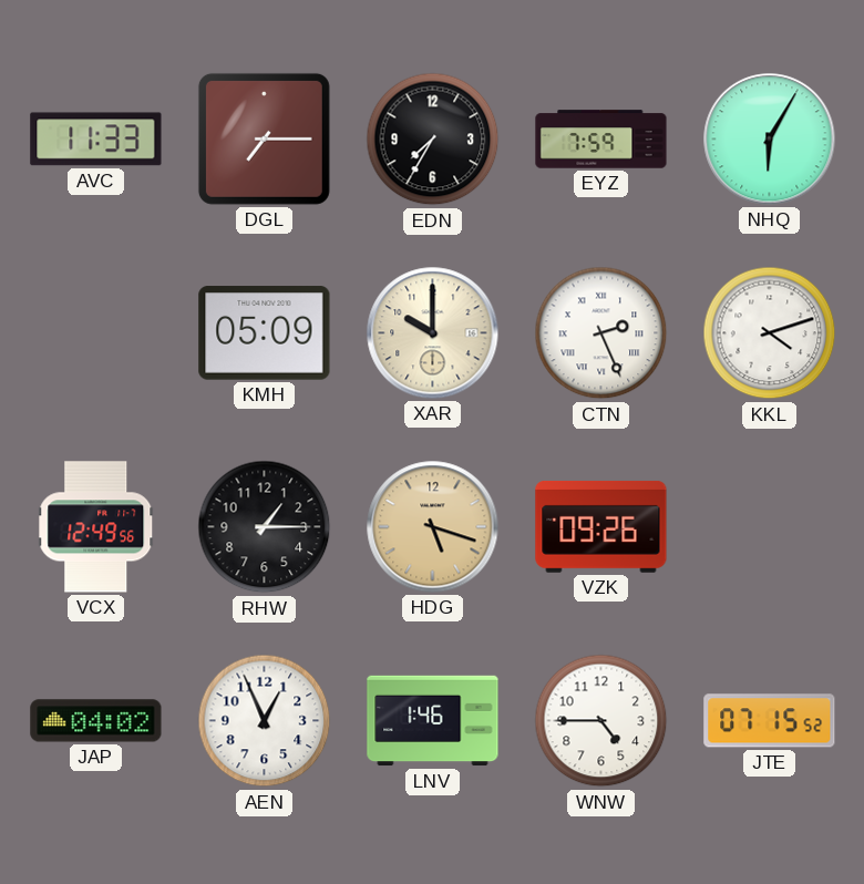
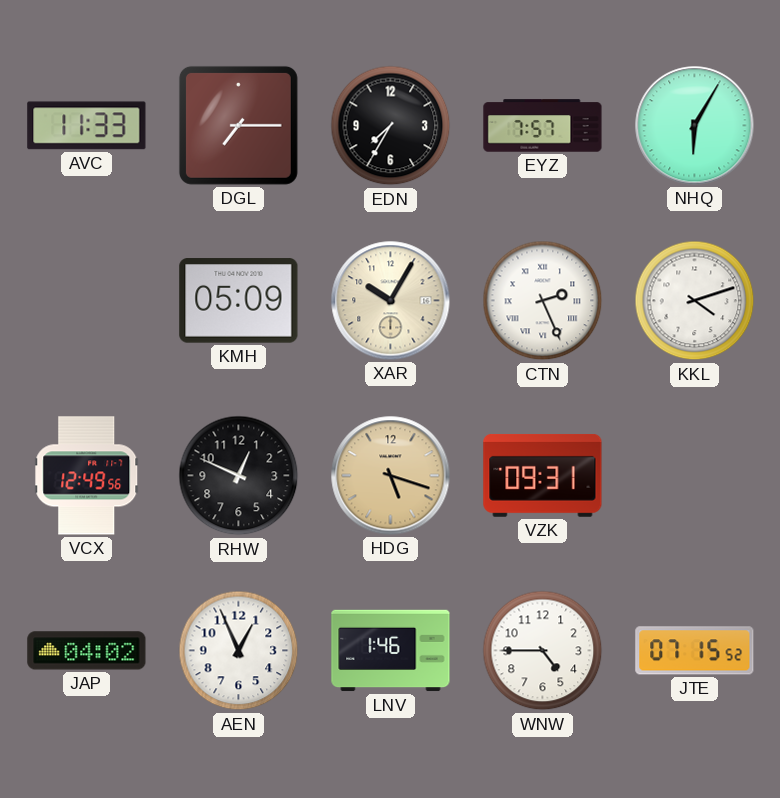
EYZ: 7:59 -> 7:57 (543, 126)
XAR: 10:00 -> 10:05 (391, 301)
RHW: 1:15 -> 12:49 (239, 476)
VZK: 09:26 -> 09:31 (543, 475)
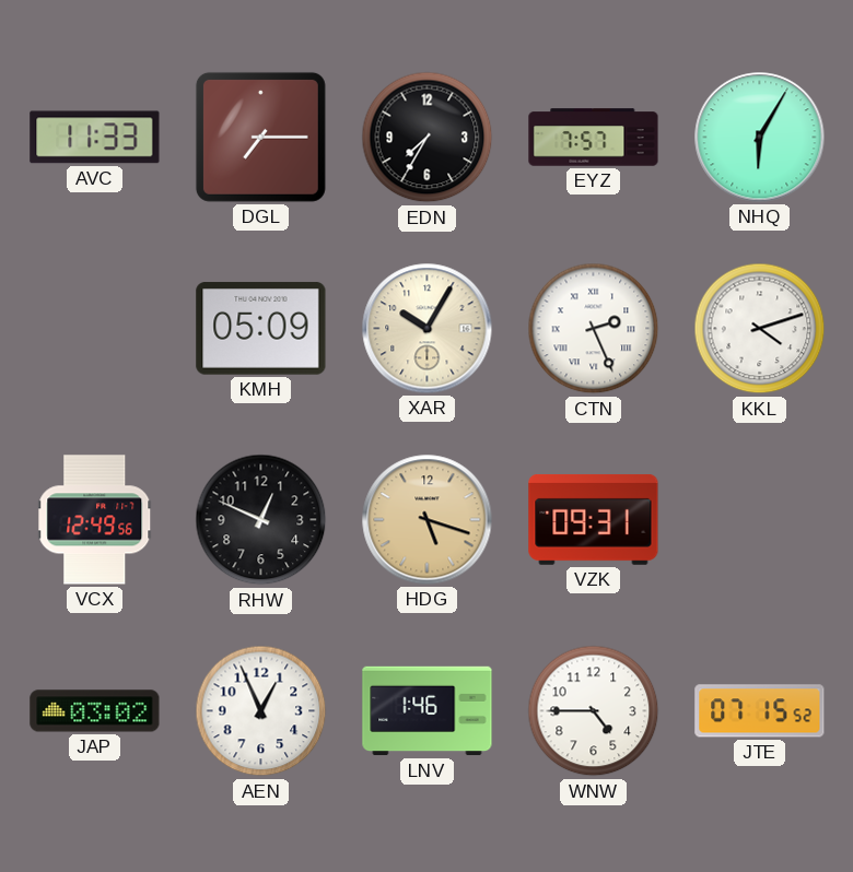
JAP: 04:02 -> 03:02 (95, 711)
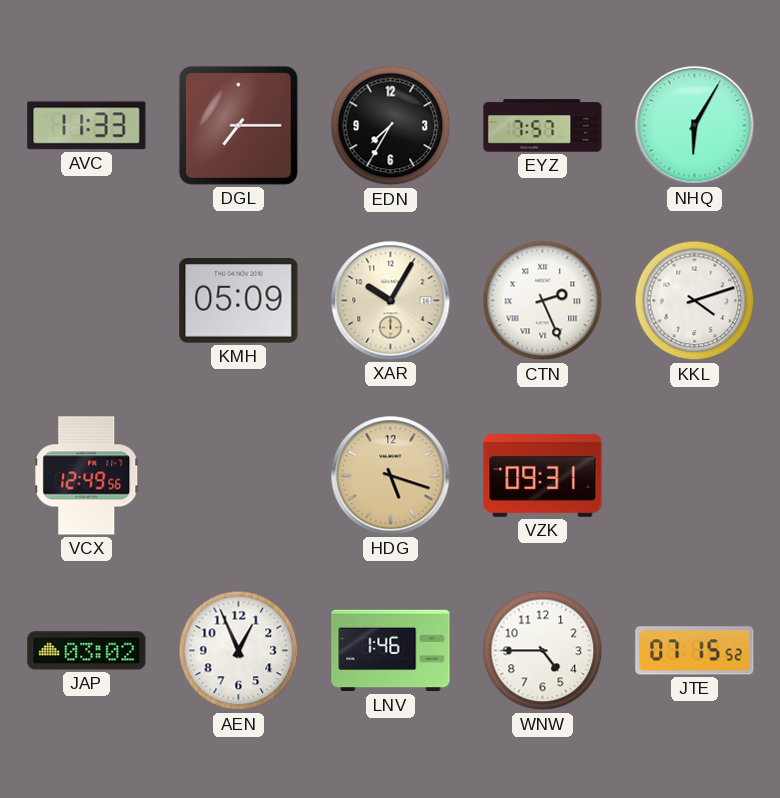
RHW: 12:49 -> none (261, 520)
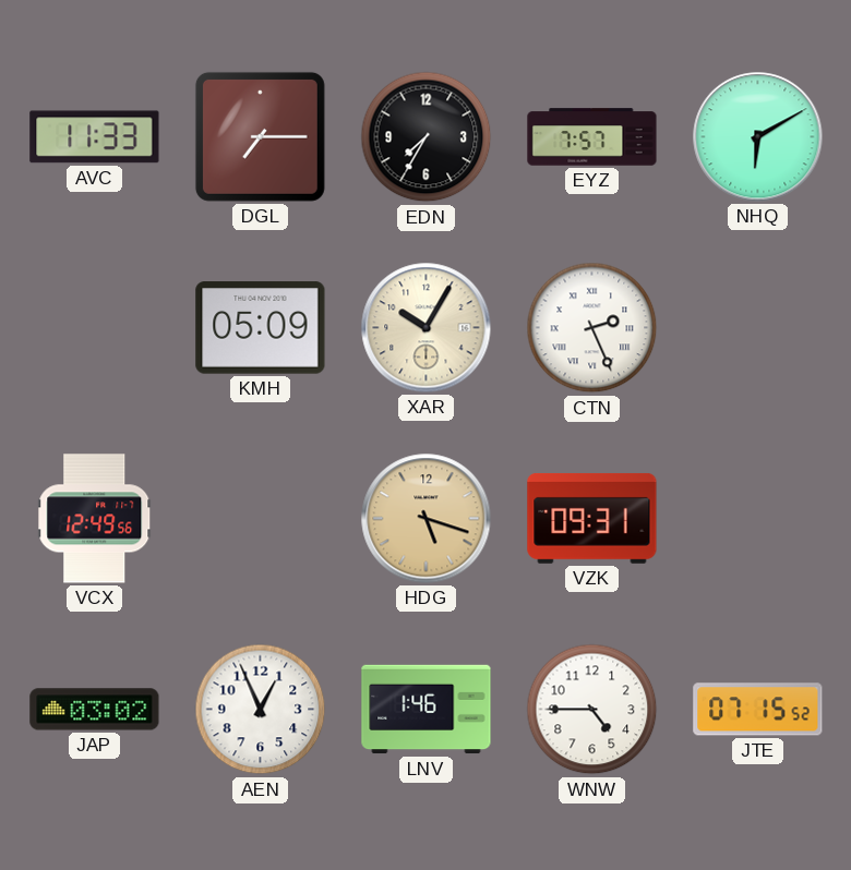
NHQ: 6:05 -> 6:10 (758, 137)
KKL: 4:12 -> none (695, 301)
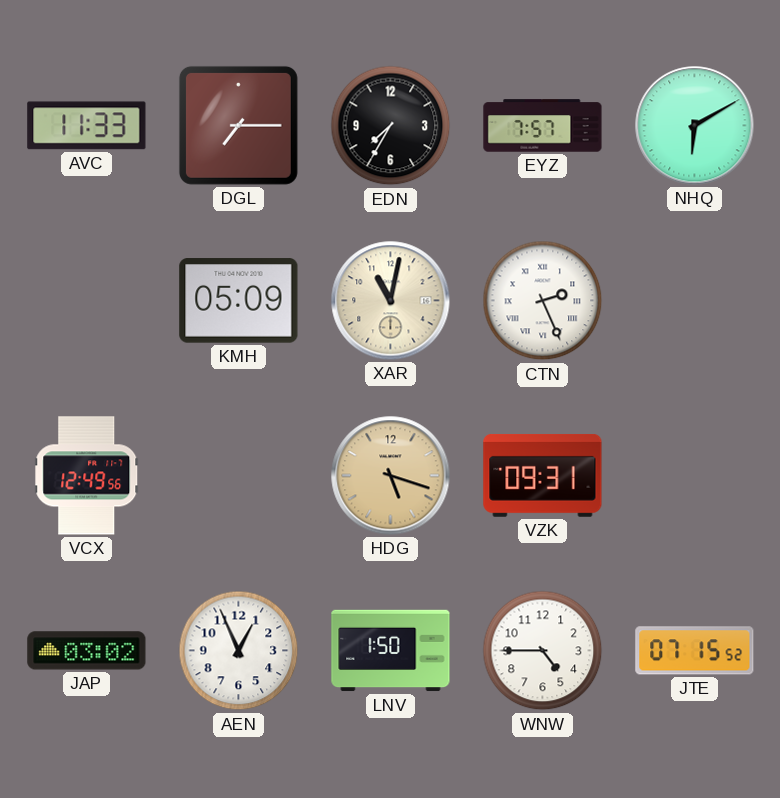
XAR: 10:05 -> 11:02 (391, 301)
LNV: 1:46 -> 1:50 (391, 651)
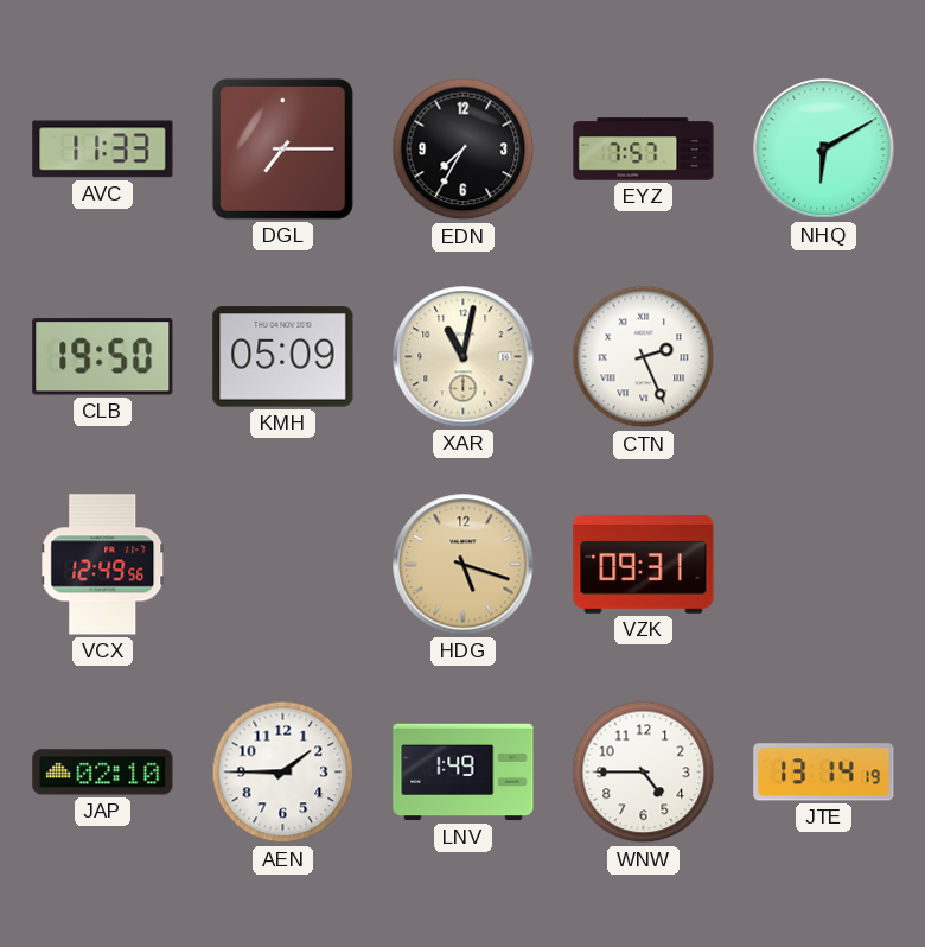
CLB: none -> 19:50 (103, 357)
JAP: 03:02 -> 02:10 (103, 773)
AEN: 12:56 -> 1:45 (283, 773)
LNV: 1:50 -> 1:49 (464, 773)
JTE: 07:15 -> 13:14 (824, 773)
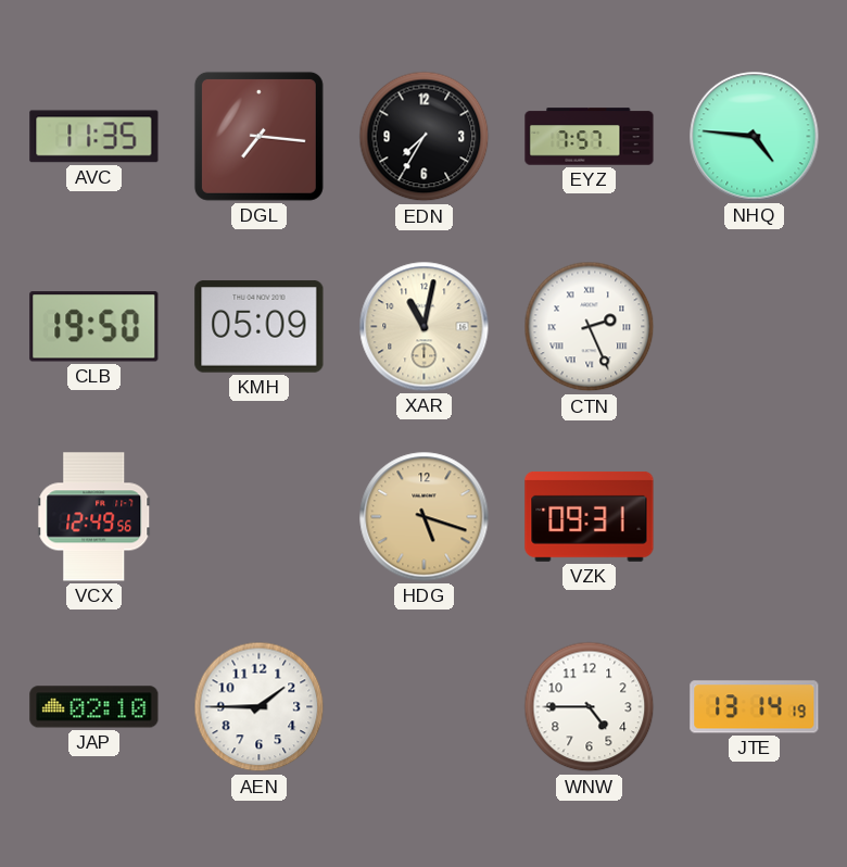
AVC: 11:33 -> 11:35 (94, 137)
DGL: 7:15 -> 7:16 (258, 136)
NHQ: 6:10 -> 4:46 (755, 137)
LNV: 1:49 -> none (464, 773)
